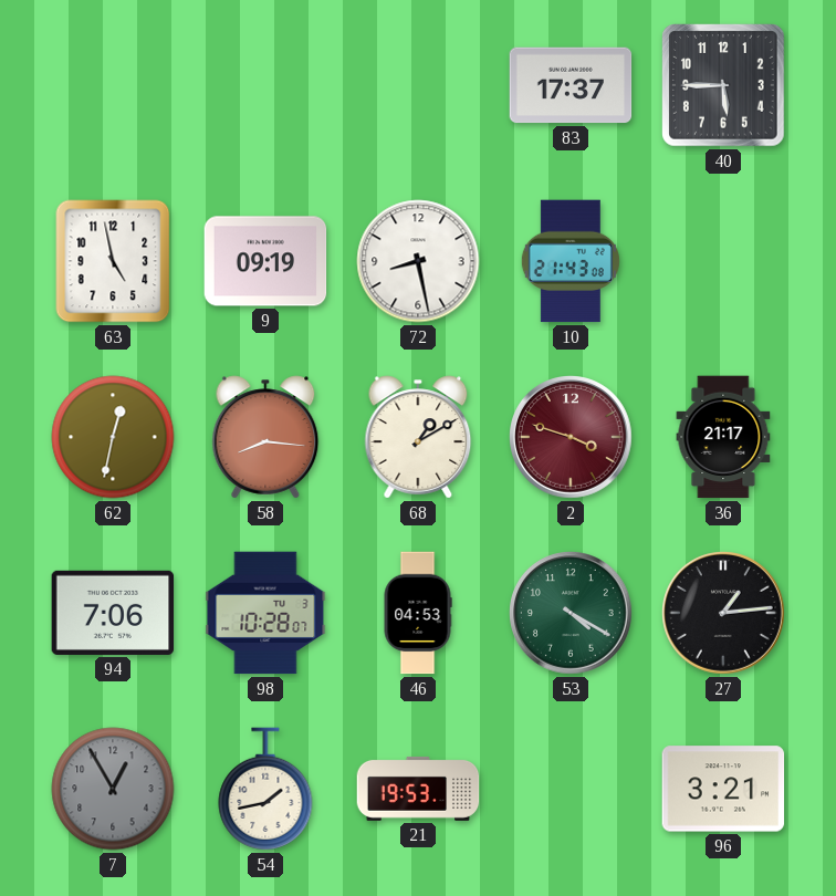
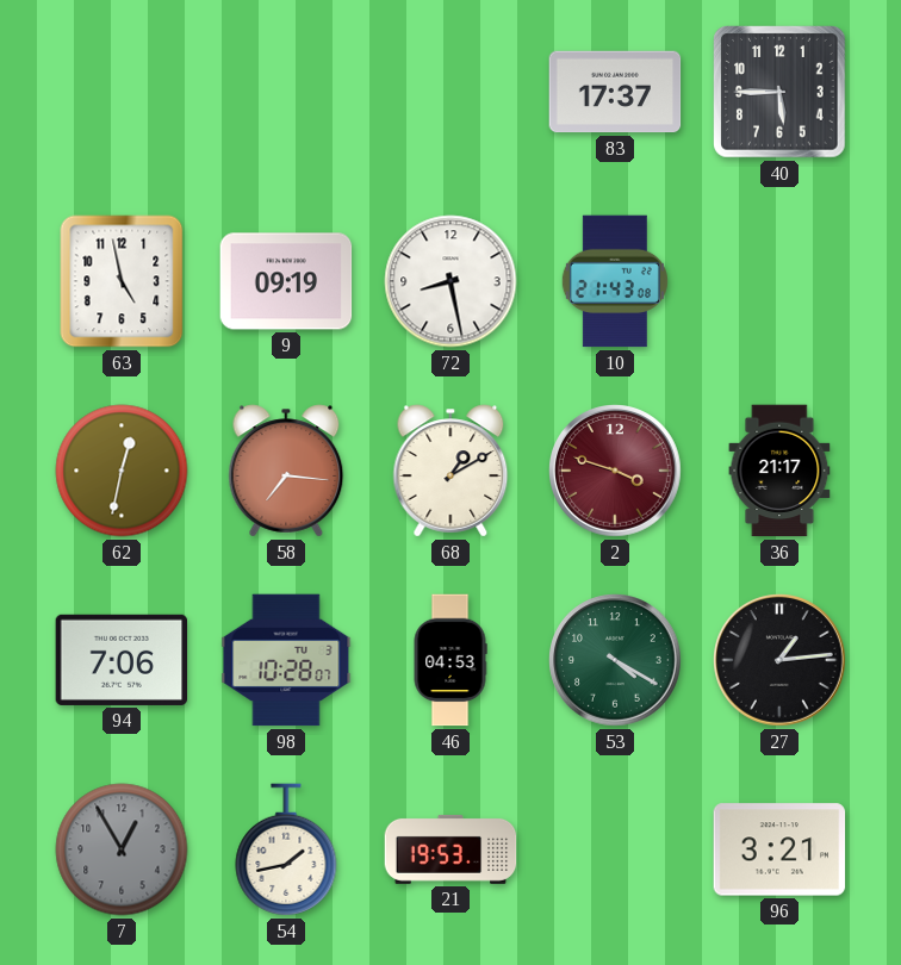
58: 8:16 -> 7:16 (286, 471)
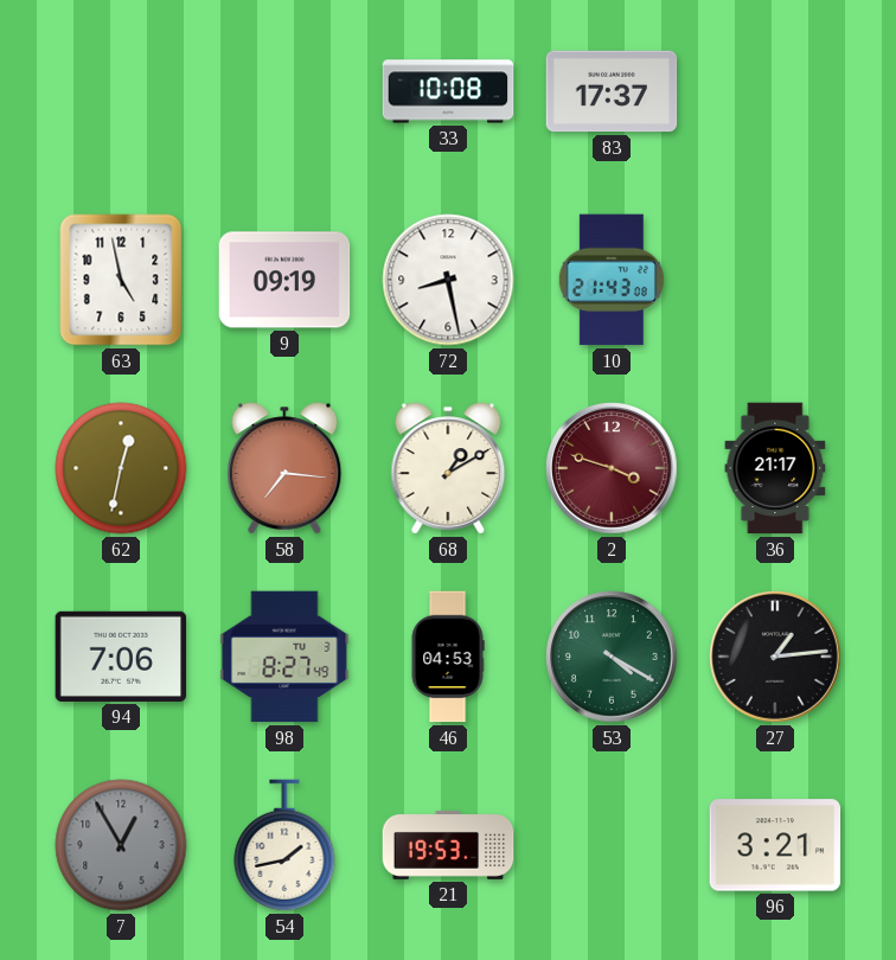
33: none -> 10:08 (448, 91)
40: 5:45 -> none (779, 92)
98: 10:28 -> 8:27 (284, 657)
